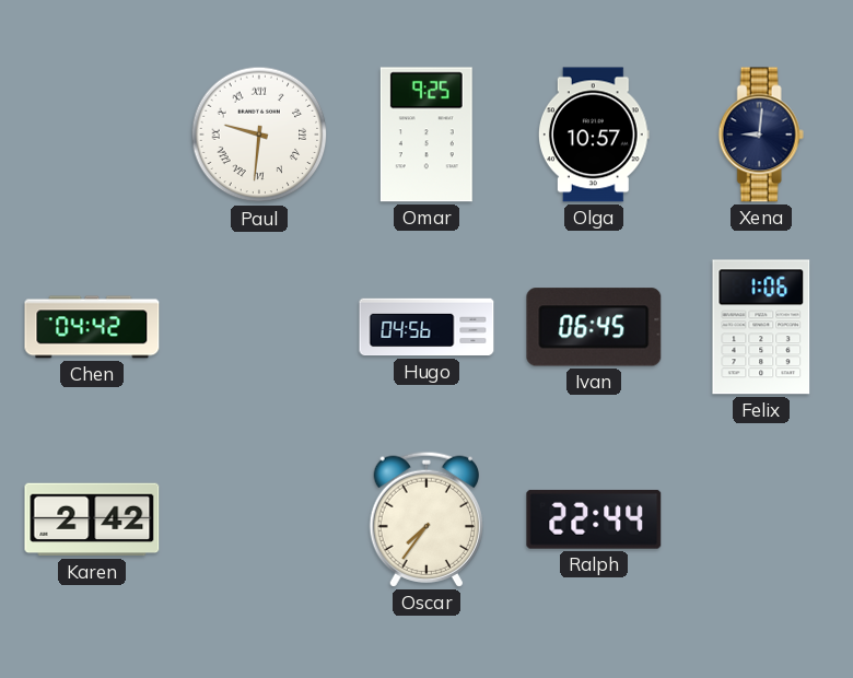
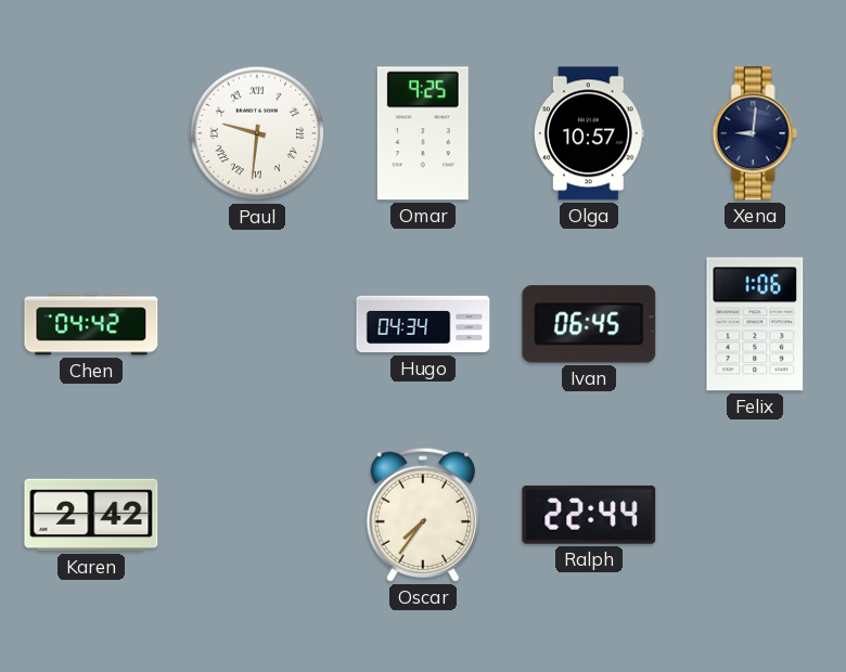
Hugo: 04:56 -> 04:34 (423, 324)
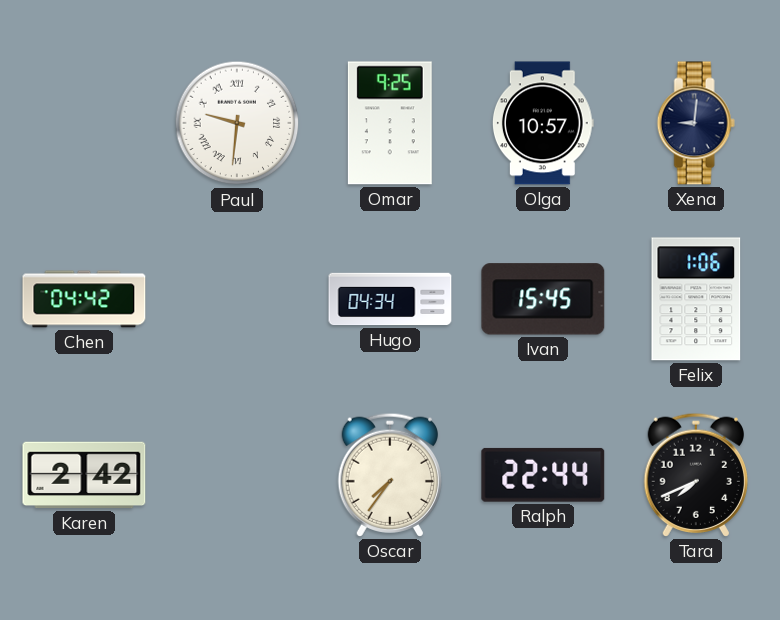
Ivan: 06:45 -> 15:45 (543, 299)
Tara: none -> 7:41 (695, 475)
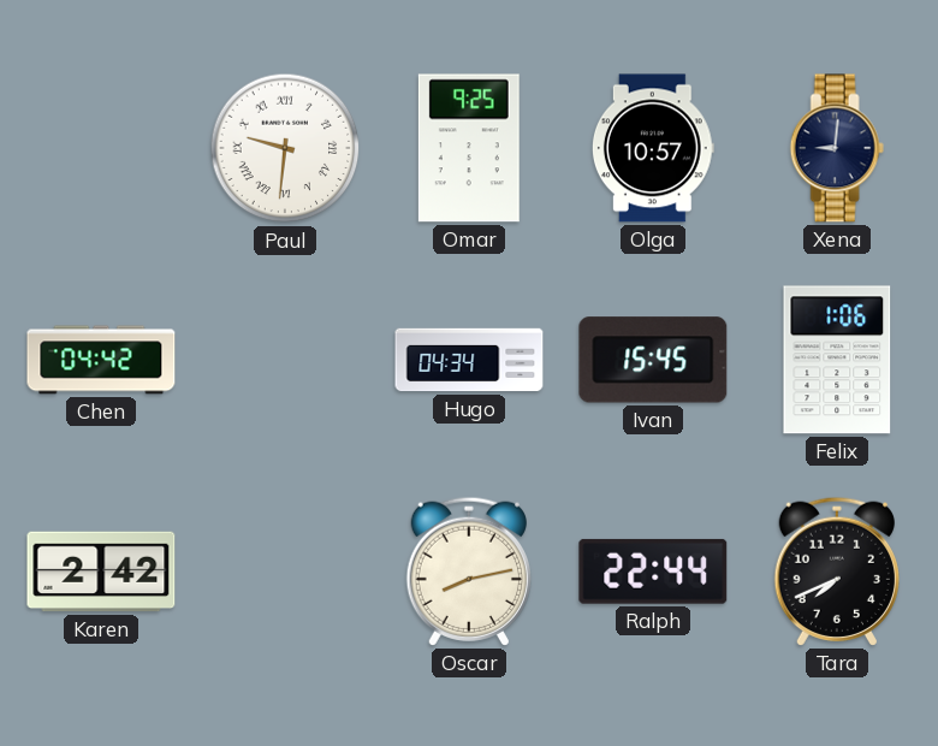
Oscar: 7:36 -> 8:13 (468, 572)
